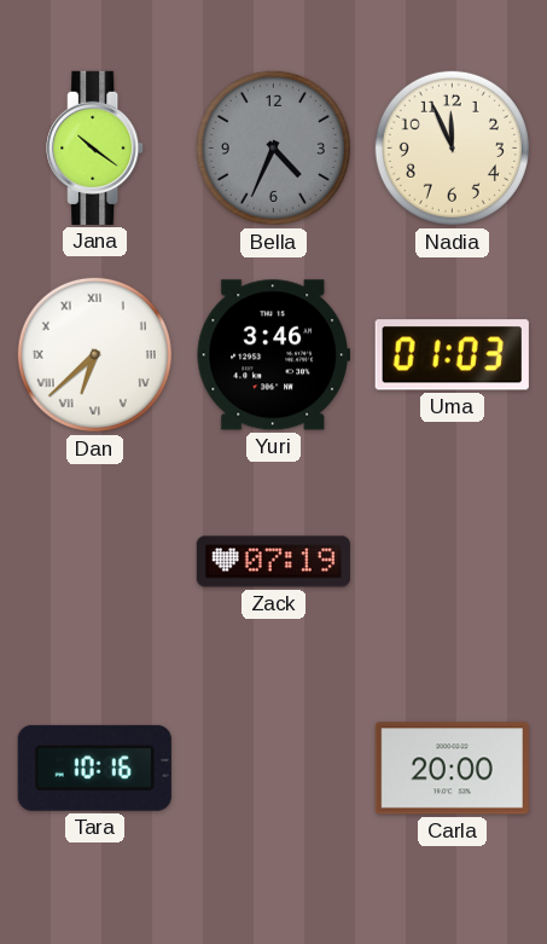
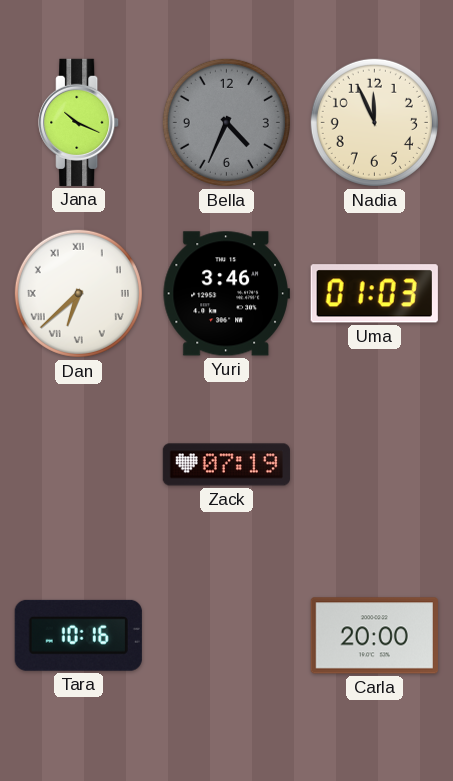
Jana: 10:21 -> 10:19 (79, 122)
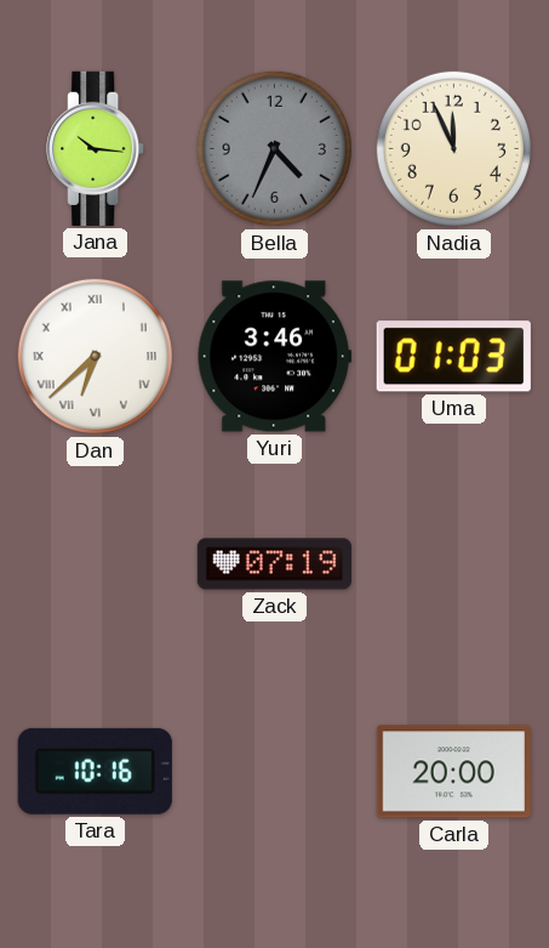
Jana: 10:19 -> 10:16 (96, 148)
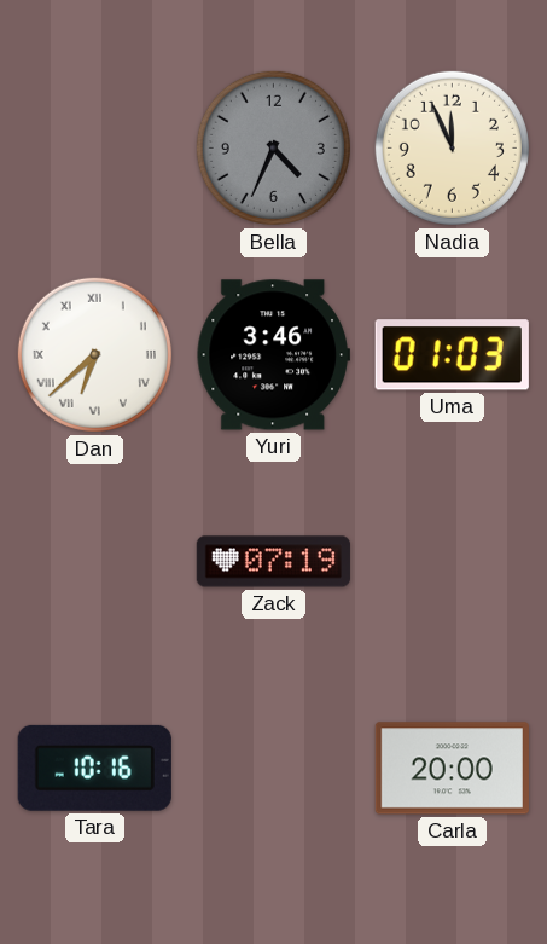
Jana: 10:16 -> none (96, 148)
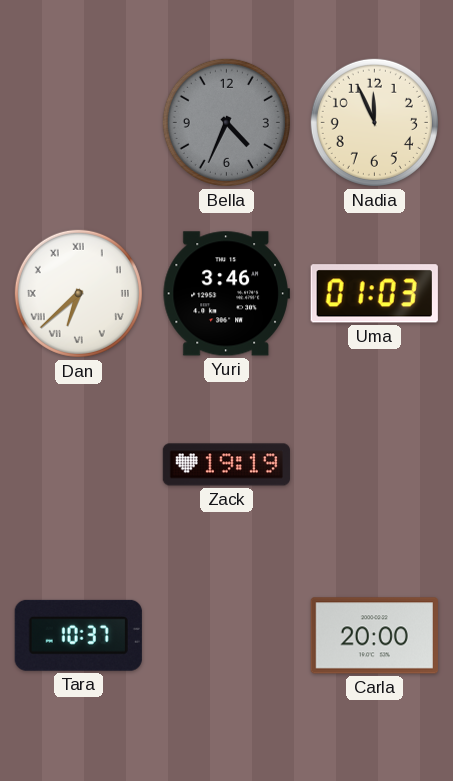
Zack: 07:19 -> 19:19 (226, 465)
Tara: 10:16 -> 10:37 (78, 635)
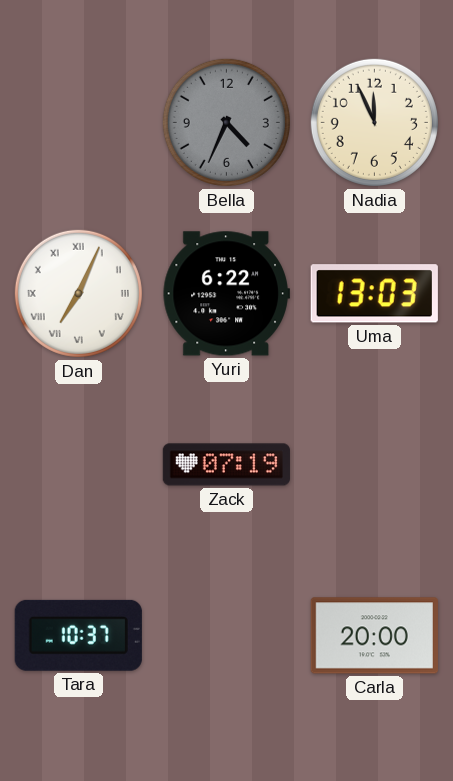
Dan: 6:38 -> 7:04 (78, 293)
Yuri: 3:46 -> 6:22 (226, 294)
Uma: 01:03 -> 13:03 (374, 294)
Zack: 19:19 -> 07:19 (226, 465)
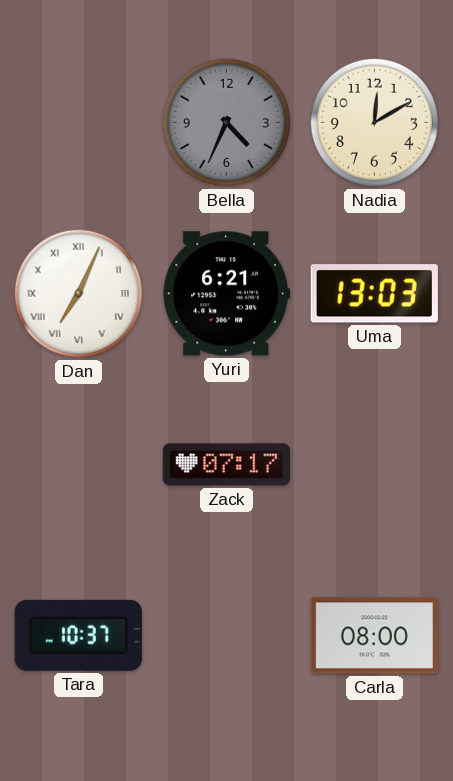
Nadia: 11:56 -> 12:10 (374, 122)
Yuri: 6:22 -> 6:21 (226, 294)
Zack: 07:19 -> 07:17 (226, 465)
Carla: 20:00 -> 08:00 (374, 636)
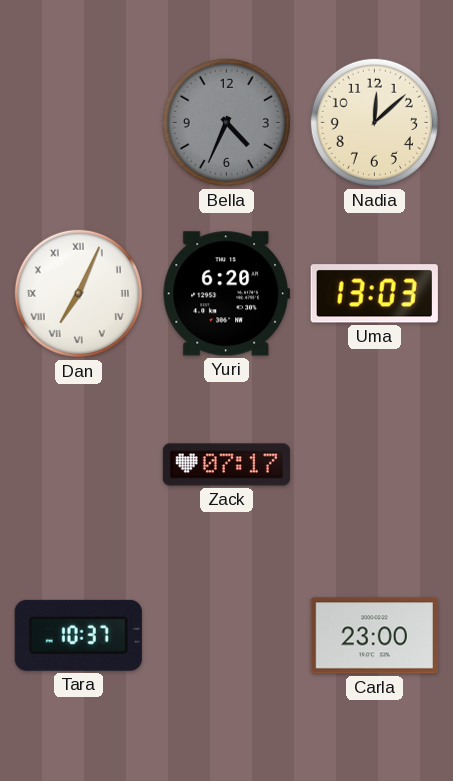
Nadia: 12:10 -> 12:08 (374, 122)
Yuri: 6:21 -> 6:20 (226, 294)
Carla: 08:00 -> 23:00 (374, 636)
